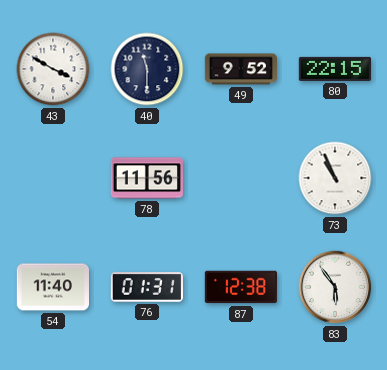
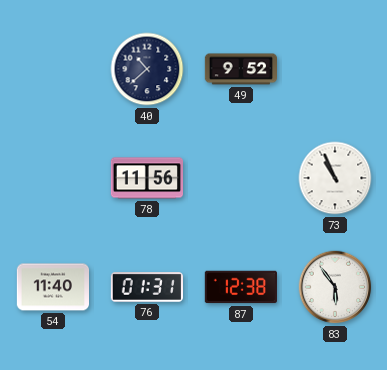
43: 3:50 -> none (53, 69)
40: 11:30 -> 10:38 (147, 69)
80: 22:15 -> none (334, 69)
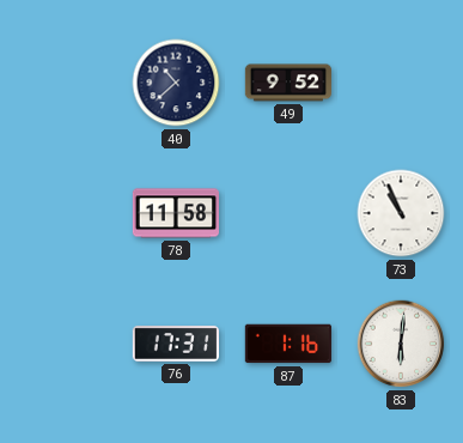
78: 11:56 -> 11:58 (175, 213)
54: 11:40 -> none (52, 287)
76: 01:31 -> 17:31 (175, 344)
87: 12:38 -> 1:16 (288, 344)
83: 5:54 -> 6:01 (401, 344)
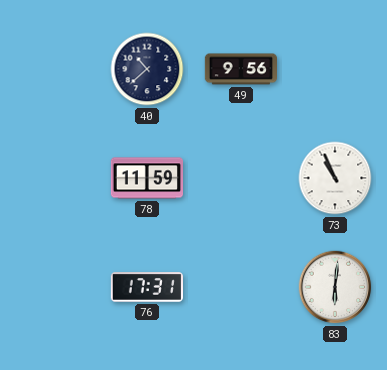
49: 9:52 -> 9:56 (240, 69)
78: 11:58 -> 11:59 (146, 178)
87: 1:16 -> none (288, 344)
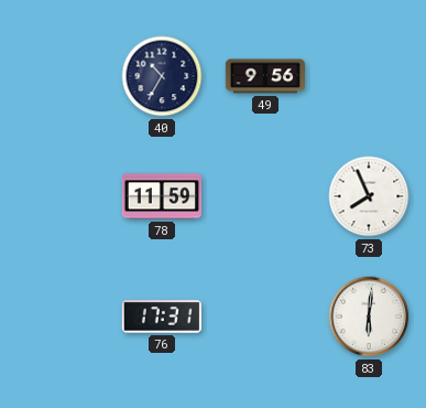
40: 10:38 -> 10:35 (162, 76)
73: 10:56 -> 7:56 (369, 196)
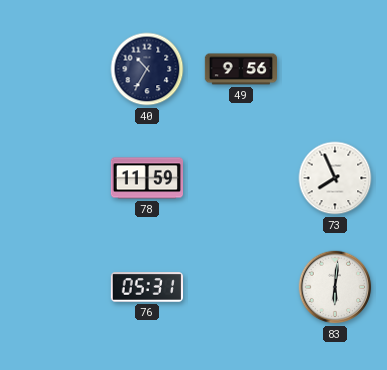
76: 17:31 -> 05:31 (146, 287)
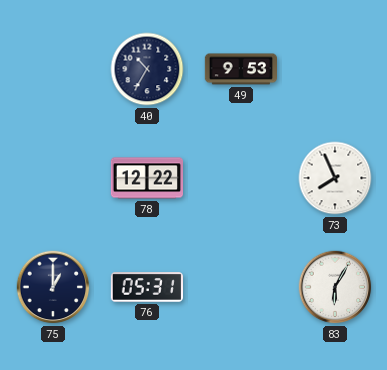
49: 9:56 -> 9:53 (240, 69)
78: 11:59 -> 12:22 (146, 178)
75: none -> 1:00 (53, 287)
83: 6:01 -> 6:05 (335, 287)
